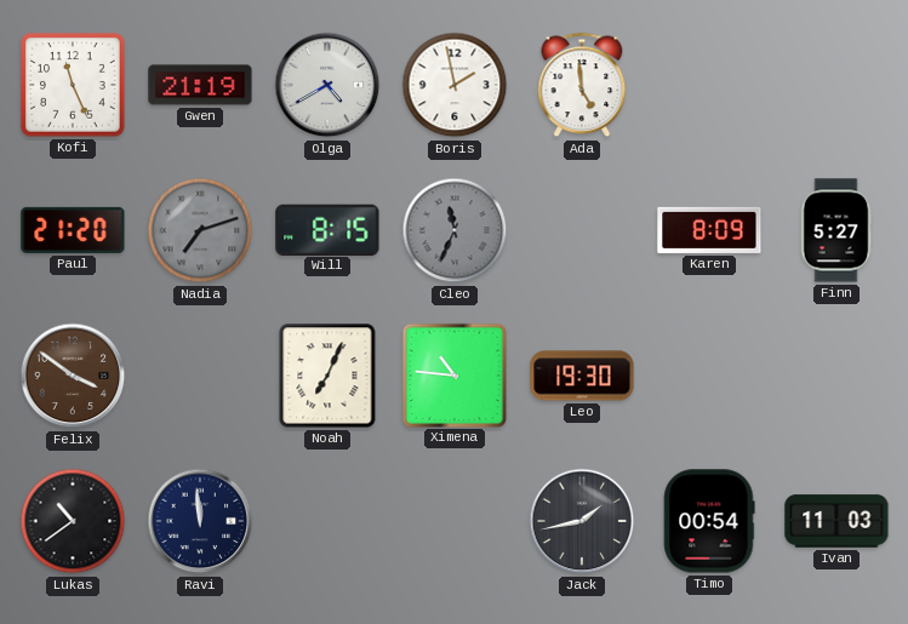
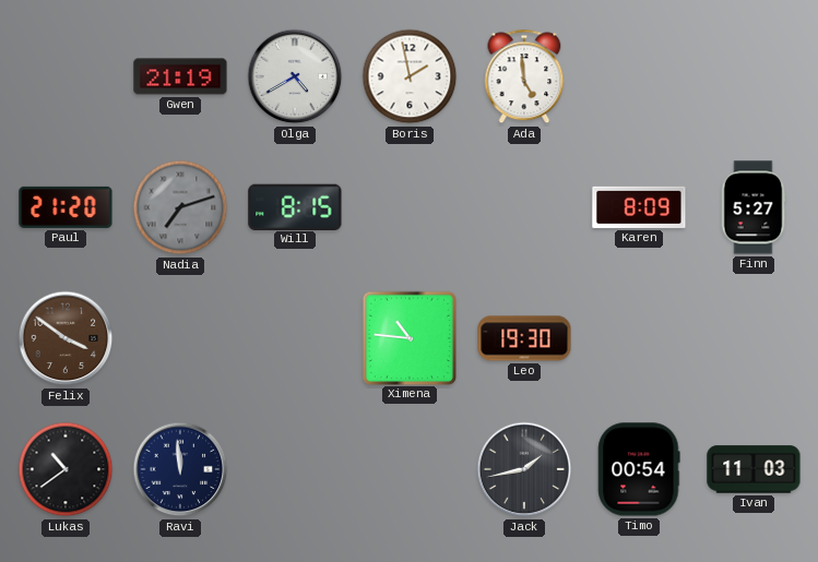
Kofi: 11:26 -> none (74, 86)
Cleo: 11:34 -> none (455, 230)
Noah: 7:04 -> none (327, 376)
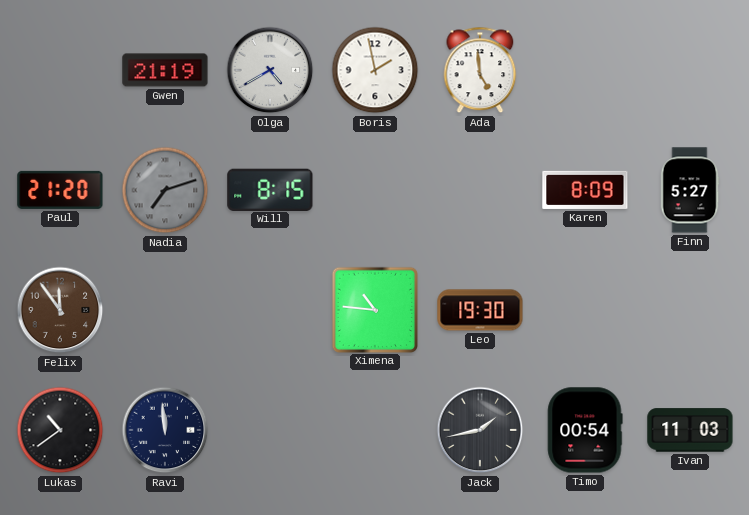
Felix: 3:51 -> 11:54 (60, 310)
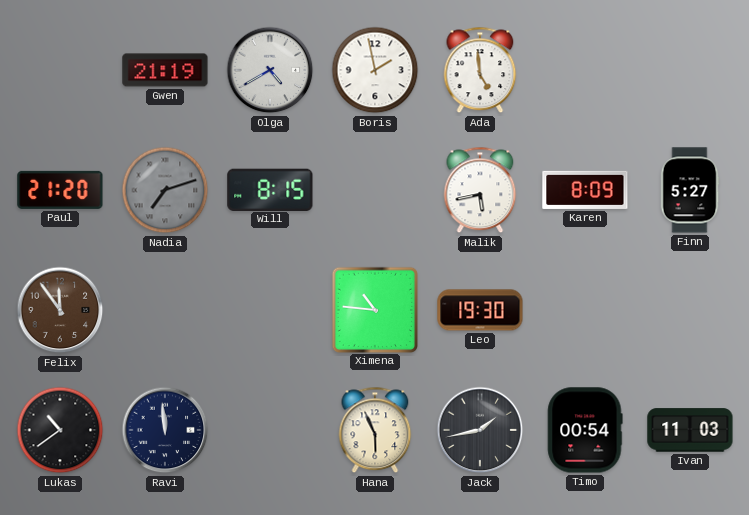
Malik: none -> 5:43 (480, 190)
Hana: none -> 5:56 (375, 430)
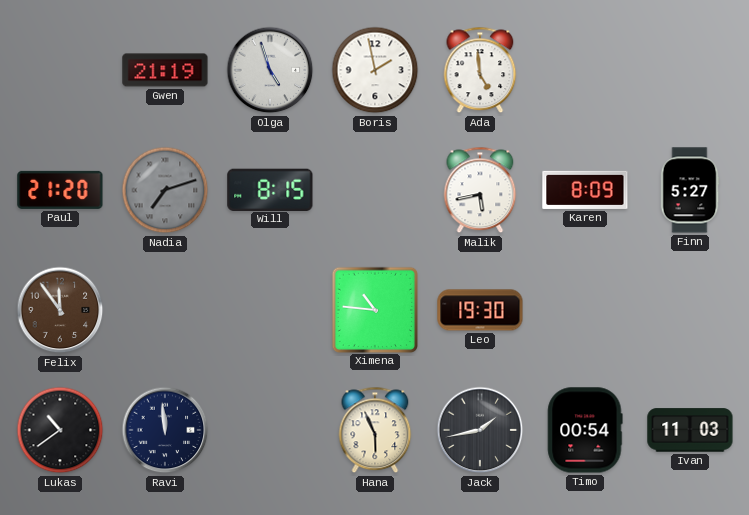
Olga: 4:40 -> 4:57 (270, 70)
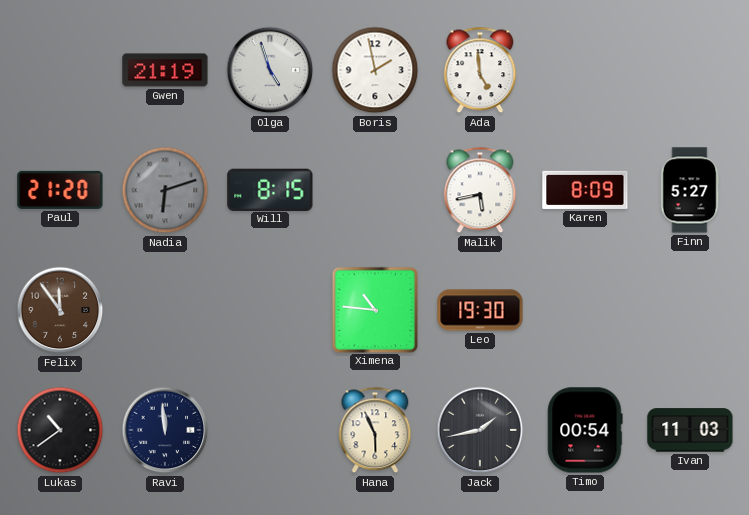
Nadia: 7:12 -> 6:12 (165, 190)
